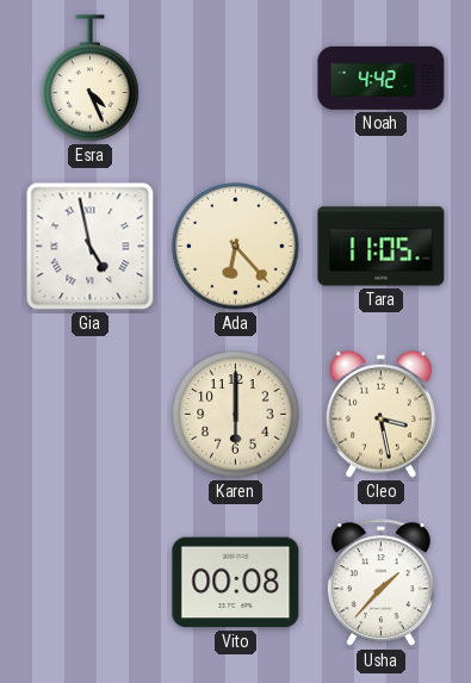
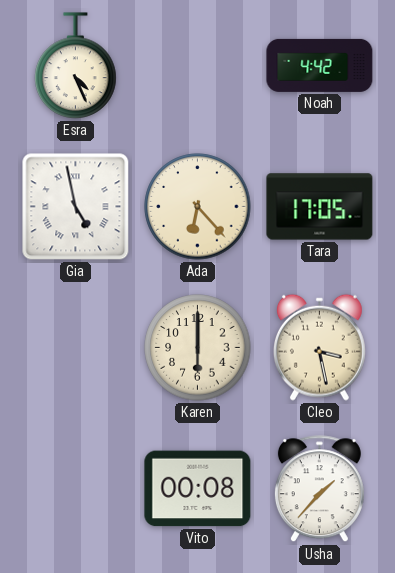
Tara: 11:05 -> 17:05 (320, 207)
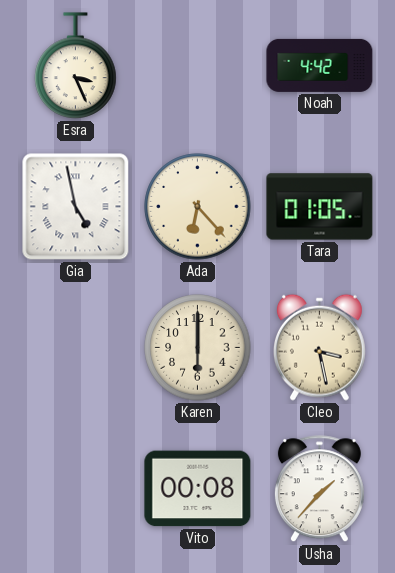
Esra: 4:26 -> 3:26 (76, 66)
Tara: 17:05 -> 01:05 (320, 207)
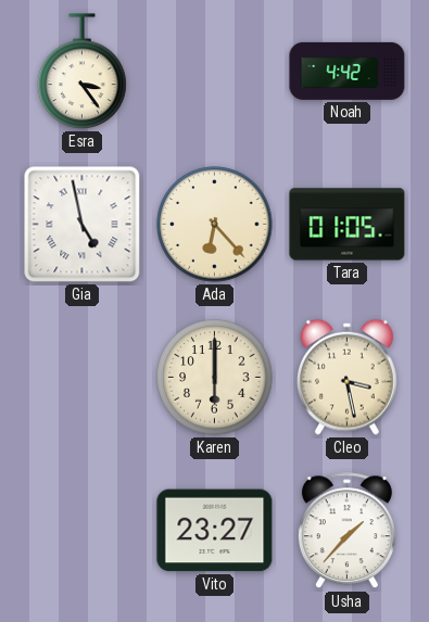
Esra: 3:26 -> 3:24 (83, 72)
Vito: 00:08 -> 23:27 (215, 531)
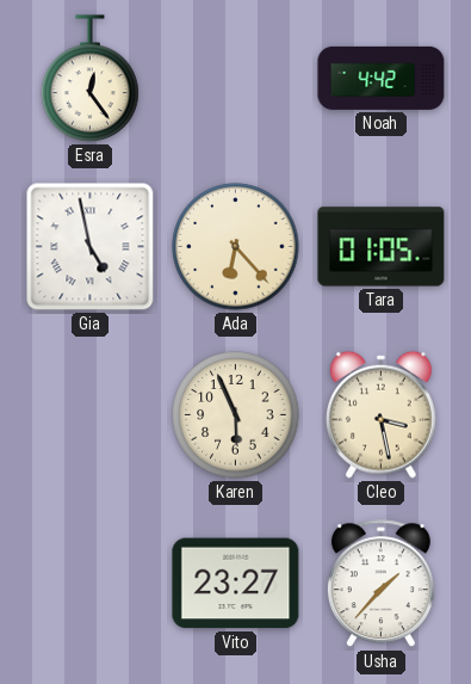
Esra: 3:24 -> 12:24 (91, 79)
Karen: 6:00 -> 5:56 (236, 415)
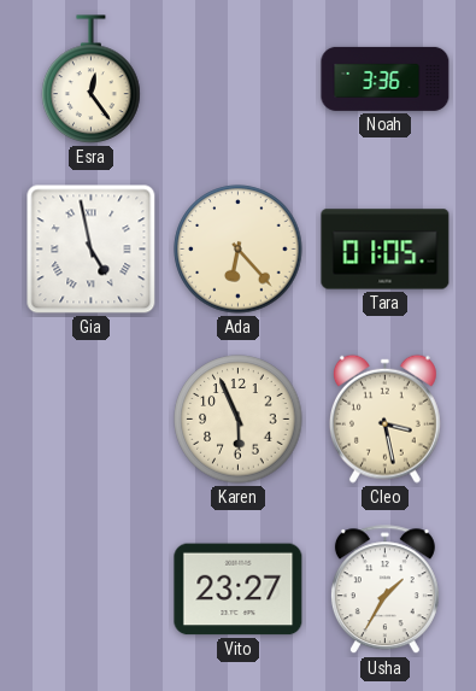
Noah: 4:42 -> 3:36 (386, 78)
Usha: 1:37 -> 1:35 (384, 590)
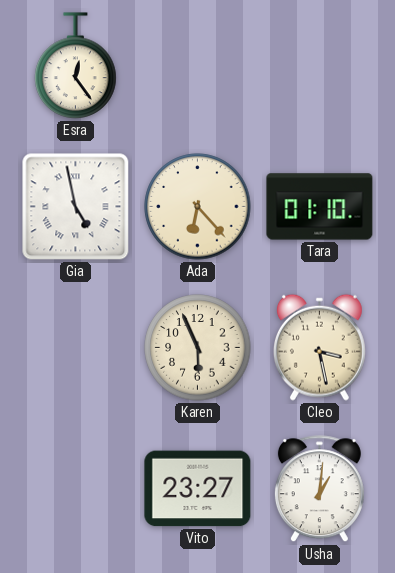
Noah: 3:36 -> none (386, 78)
Tara: 01:05 -> 01:10 (320, 207)
Usha: 1:35 -> 1:01 (319, 489)
